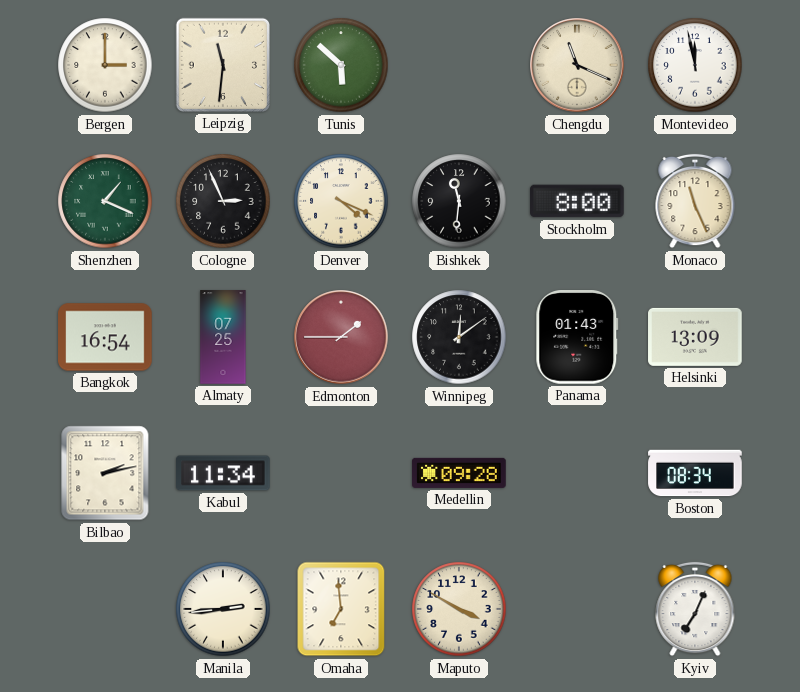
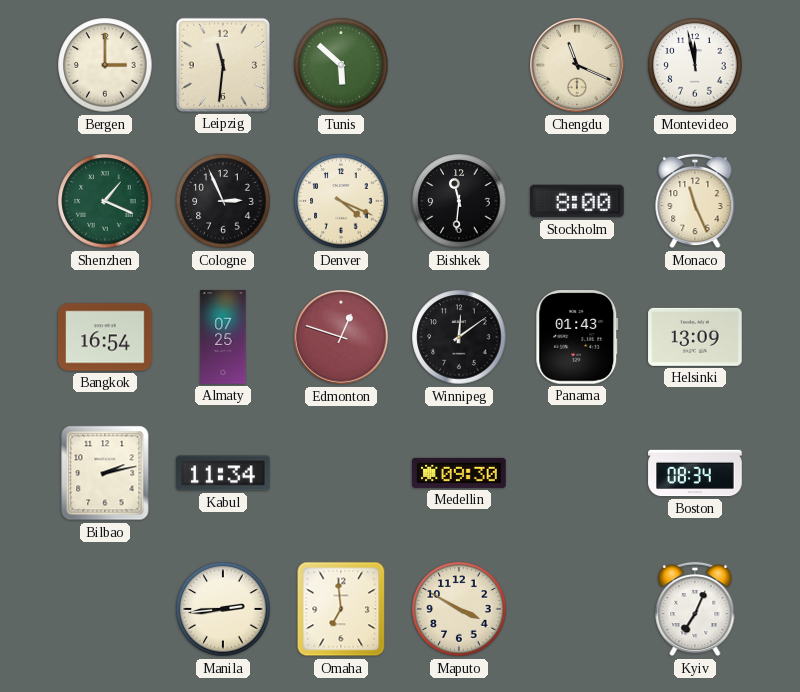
Edmonton: 1:45 -> 12:48 (341, 337)
Medellin: 09:28 -> 09:30 (459, 473)
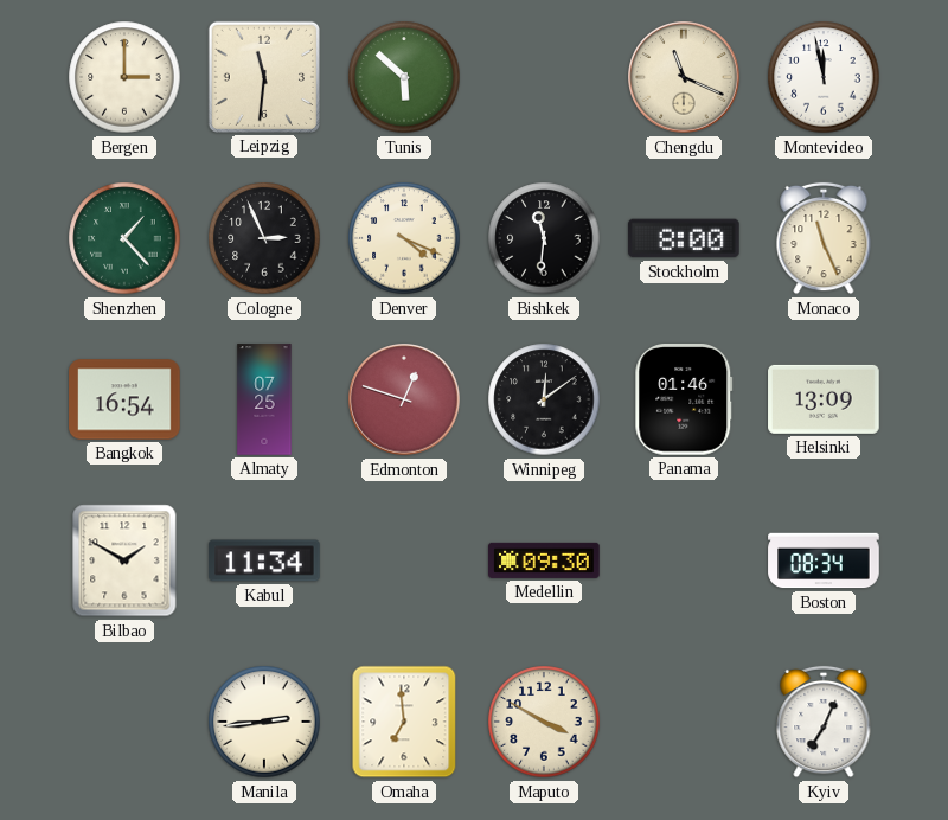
Shenzhen: 1:19 -> 1:23 (124, 238)
Panama: 01:43 -> 01:46 (684, 399)
Bilbao: 2:13 -> 1:50 (124, 560)
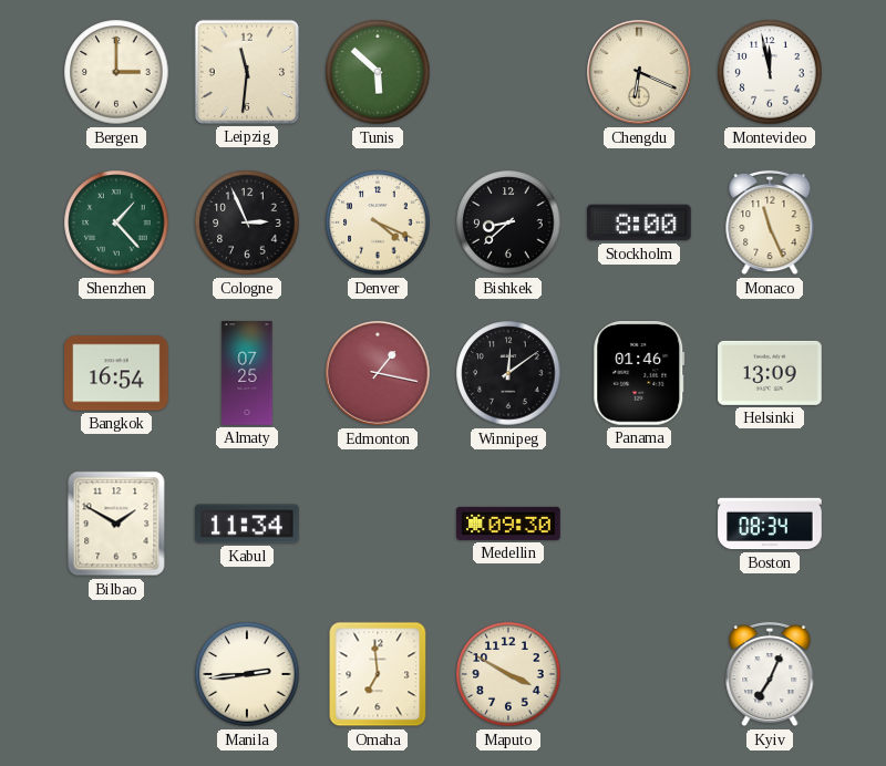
Chengdu: 11:19 -> 6:19 (639, 72)
Bishkek: 11:31 -> 8:38 (508, 222)
Edmonton: 12:48 -> 1:17 (378, 373)
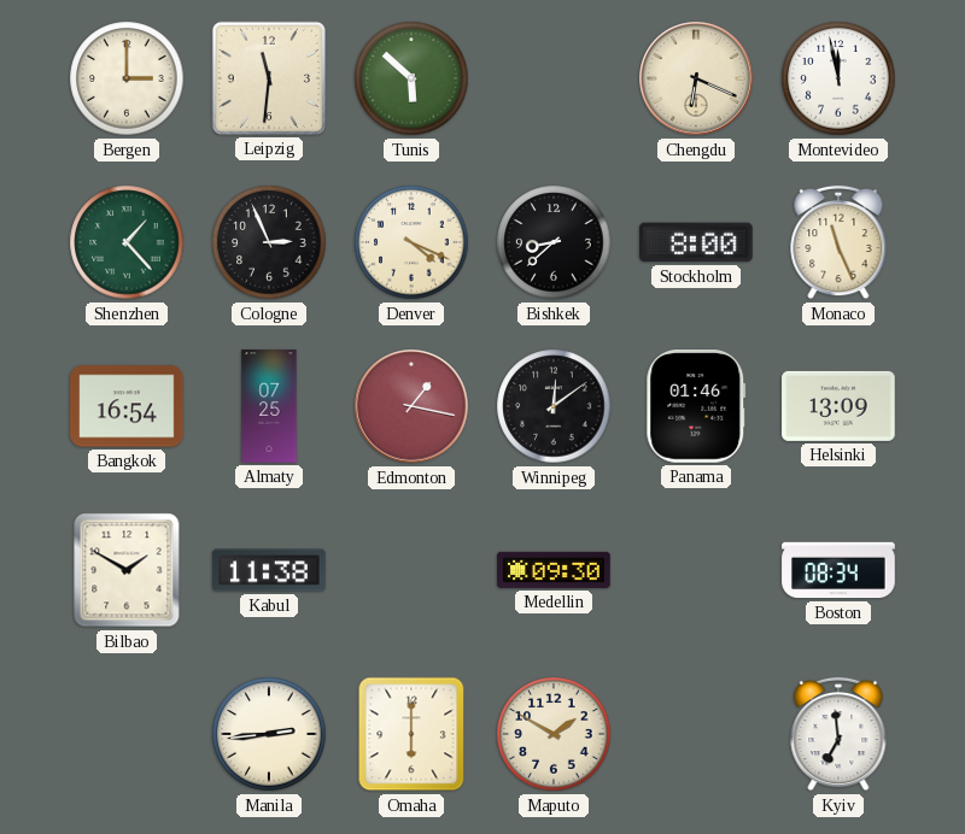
Kabul: 11:34 -> 11:38 (269, 570)
Omaha: 6:59 -> 6:00 (411, 734)
Maputo: 3:50 -> 1:50 (554, 734)
Kyiv: 7:04 -> 6:59 (838, 734)
